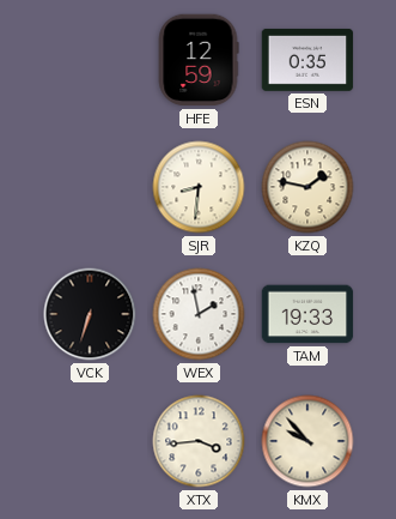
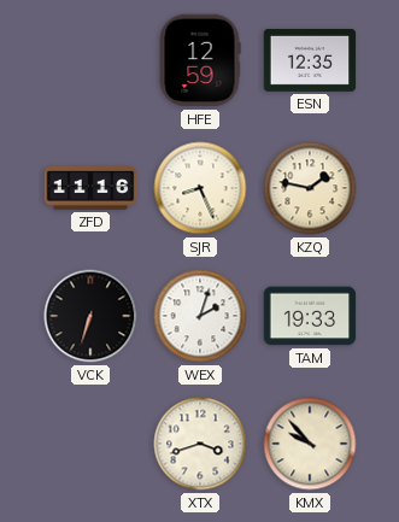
ESN: 0:35 -> 12:35 (310, 60)
ZFD: none -> 11:16 (90, 188)
SJR: 8:31 -> 8:26 (200, 188)
WEX: 1:58 -> 2:03 (200, 316)
XTX: 3:44 -> 3:42 (200, 444)
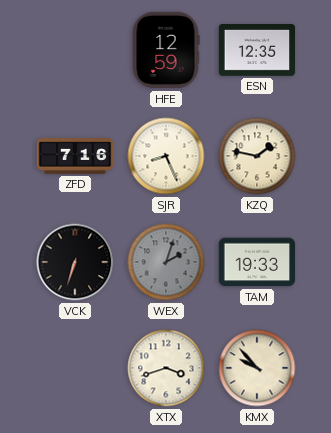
ZFD: 11:16 -> 7:16 (75, 156)
WEX dial: white -> grey (166, 262)
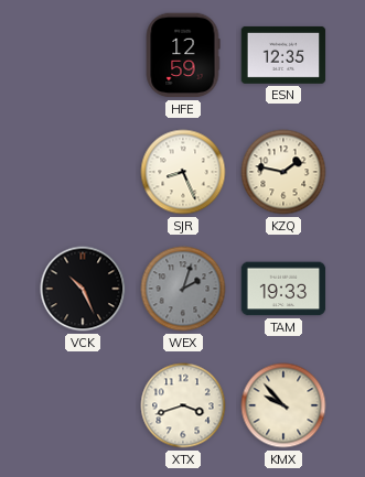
ZFD: 7:16 -> none (75, 156)
VCK: 6:33 -> 10:26 (83, 289)
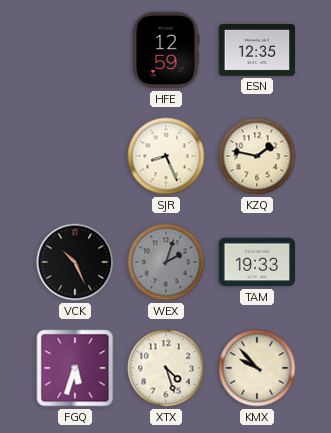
FGQ: none -> 5:33 (75, 368)
XTX: 3:42 -> 4:27 (166, 368)
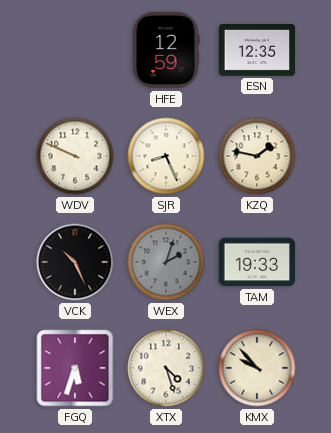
WDV: none -> 9:49 (75, 156)
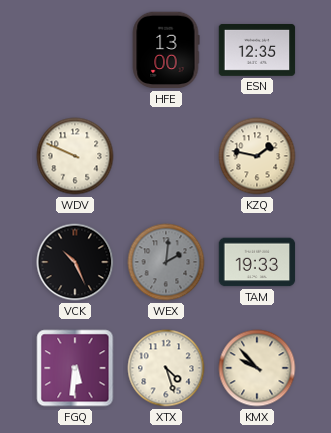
HFE: 12:59 -> 13:00 (166, 50)
SJR: 8:26 -> none (166, 156)
WEX: 2:03 -> 2:01 (166, 262)
FGQ: 5:33 -> 5:31 (75, 368)
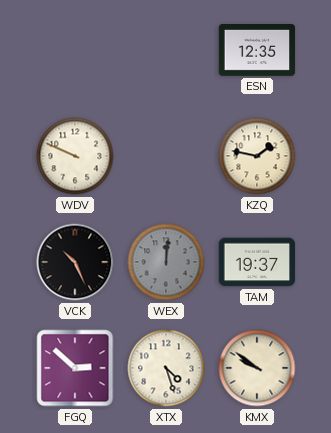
HFE: 13:00 -> none (166, 50)
WEX: 2:01 -> 12:01 (166, 262)
TAM: 19:33 -> 19:37 (257, 262)
FGQ: 5:31 -> 2:52 (75, 368)
KMX: 9:53 -> 9:51 (257, 368)
